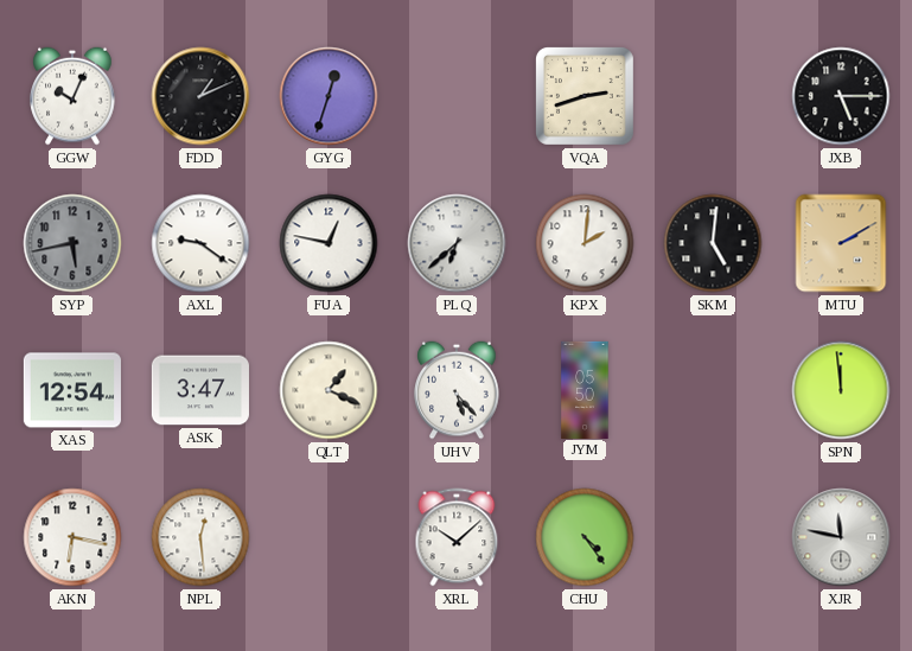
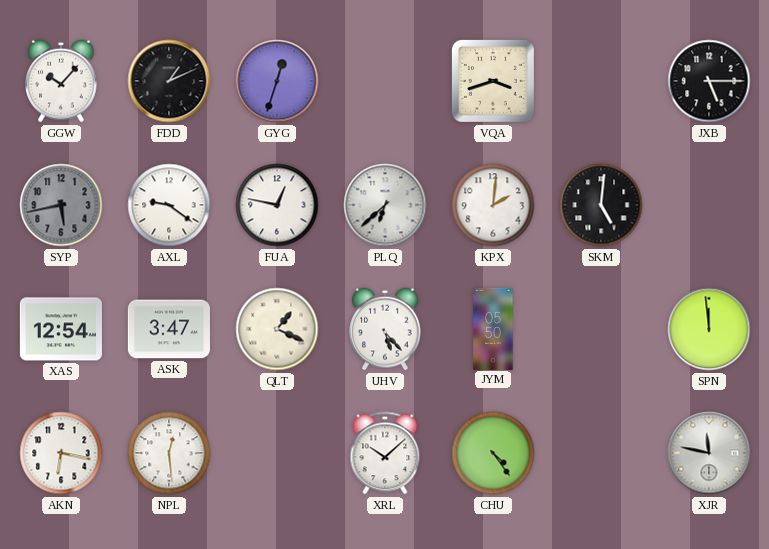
GGW: 10:04 -> 10:07 (61, 81)
VQA: 2:42 -> 3:42 (493, 81)
MTU: 2:10 -> none (841, 243)
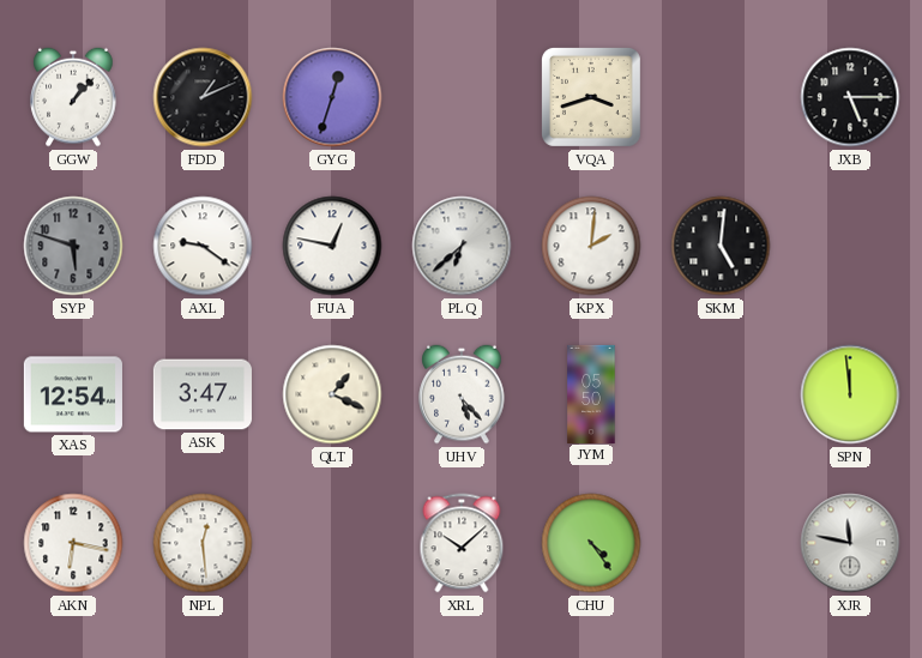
GGW: 10:07 -> 1:07 (73, 97)
SYP: 5:43 -> 5:48 (73, 246)
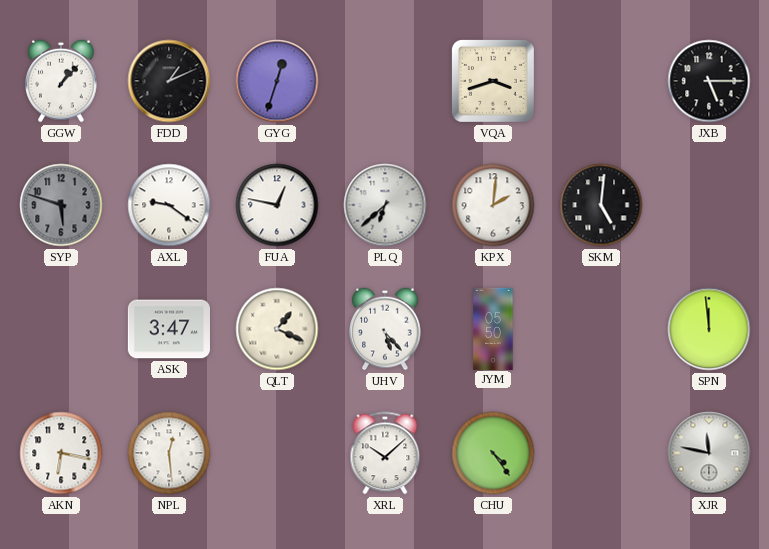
XAS: 12:54 -> none (73, 394)
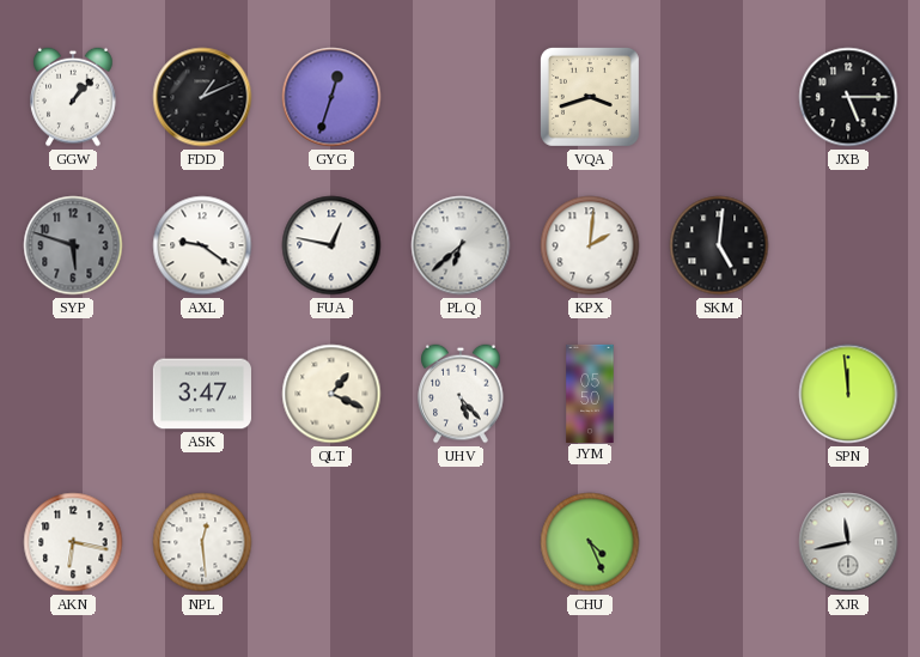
XRL: 10:08 -> none (385, 453)
CHU: 4:24 -> 4:26 (590, 542)
XJR: 11:47 -> 11:43 (848, 542)
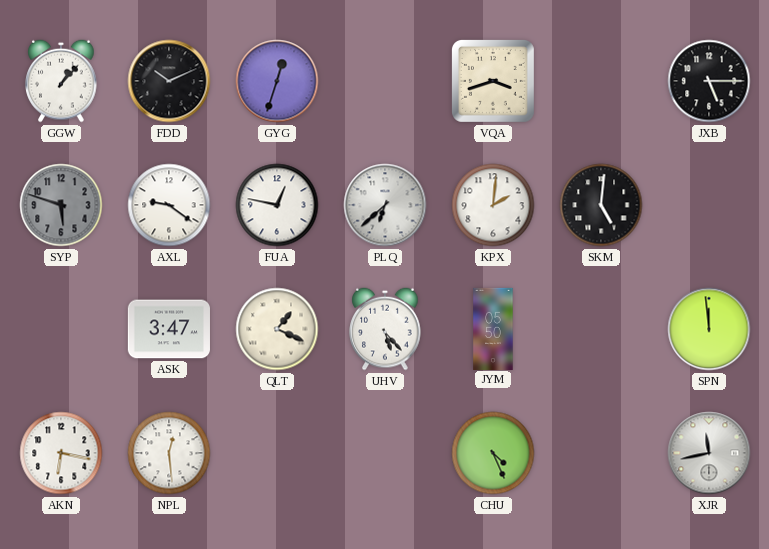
FDD: 1:11 -> 10:11 (169, 81)
